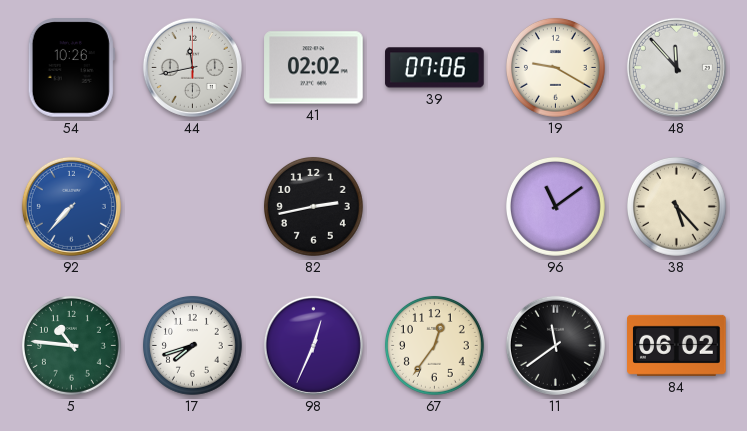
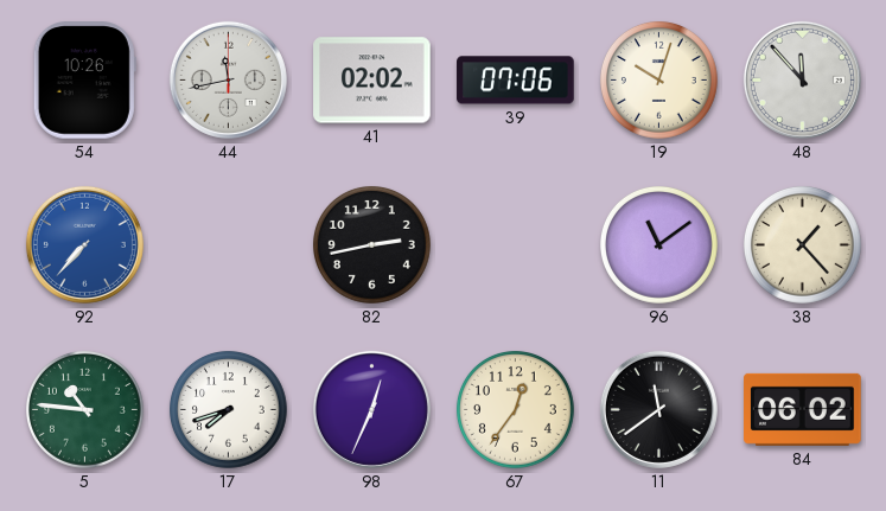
19: 9:20 -> 10:03 (658, 79)
38: 5:23 -> 1:23 (802, 244)
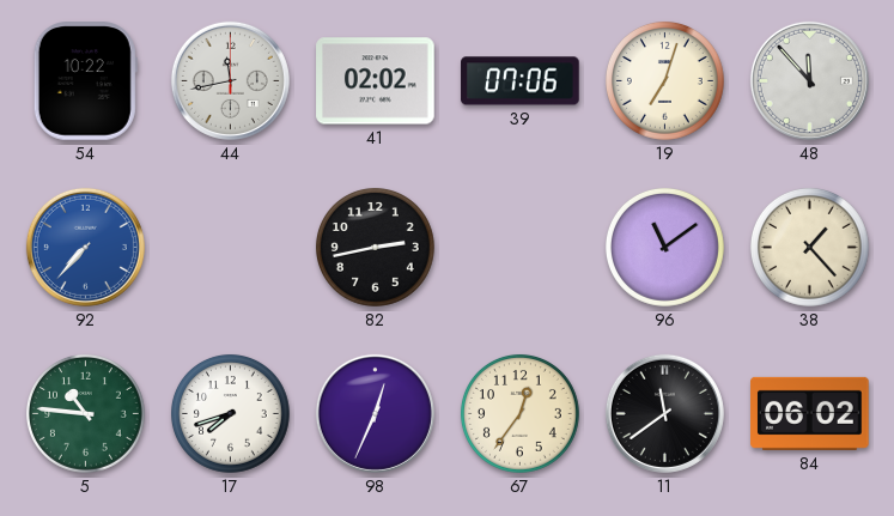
54: 10:26 -> 10:22 (85, 81)
19: 10:03 -> 7:03 (664, 80)
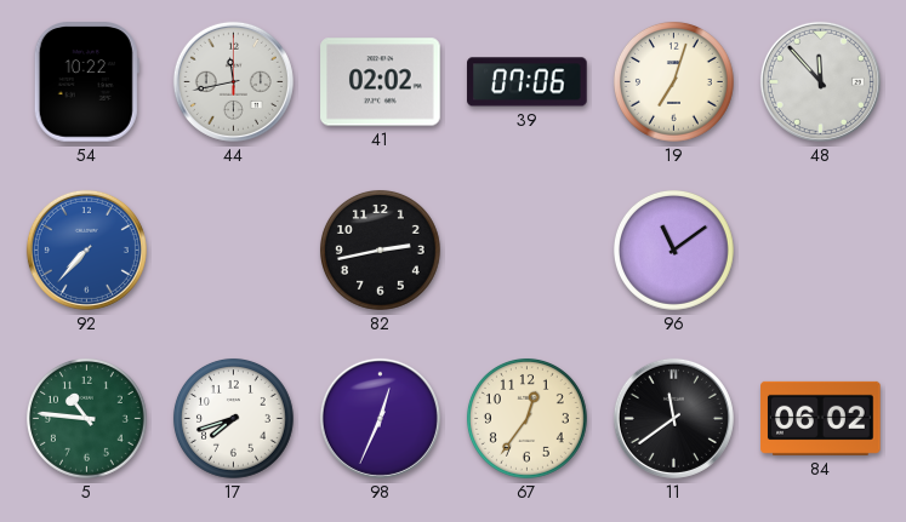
38: 1:23 -> none (809, 247)
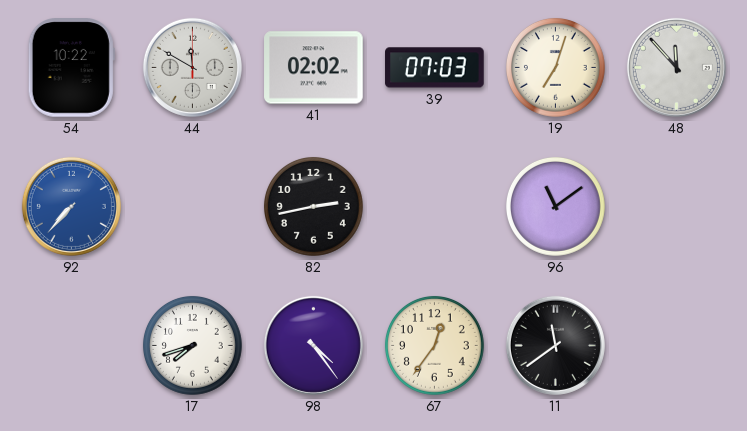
44: 11:43 -> 11:50 (192, 67)
39: 07:06 -> 07:03 (435, 68)
5: 10:46 -> none (86, 418)
98: 12:34 -> 4:24 (313, 345)
84: 06:02 -> none (821, 418)
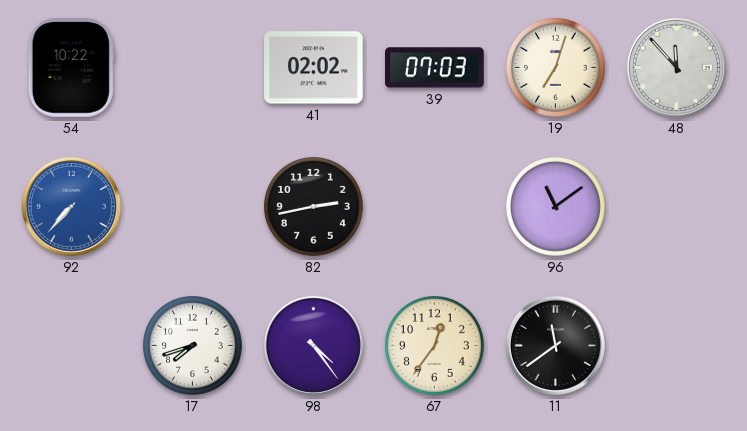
44: 11:50 -> none (192, 67)
